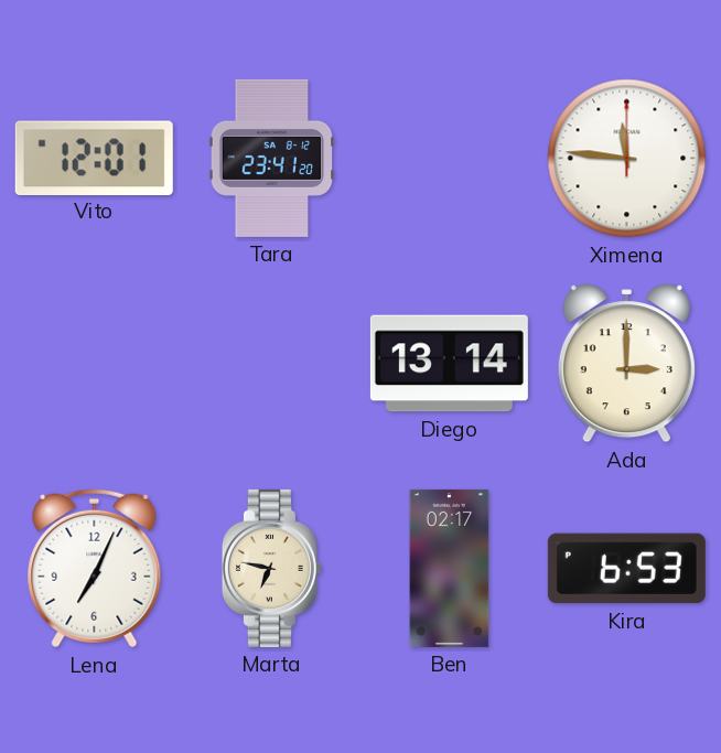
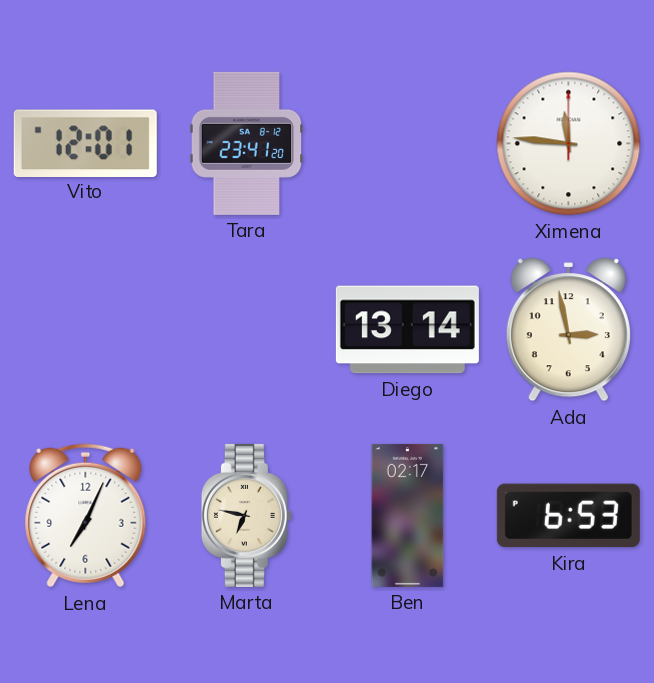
Ada: 3:00 -> 2:58 (568, 330)
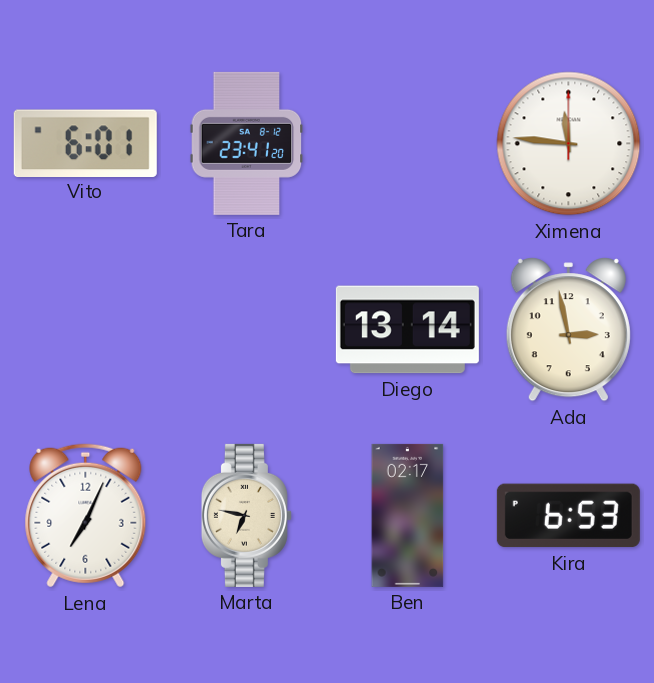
Vito: 12:01 -> 6:01 (85, 143)
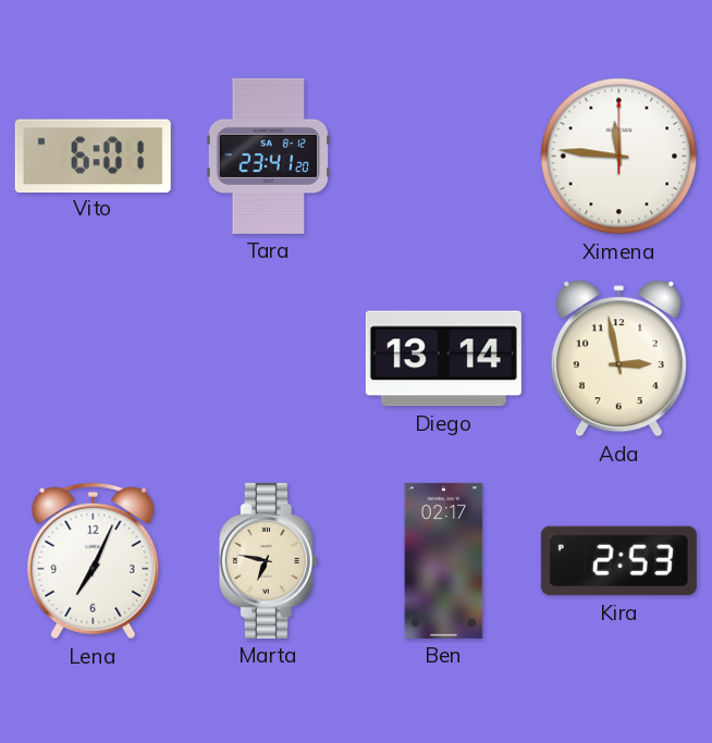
Kira: 6:53 -> 2:53 (618, 561)
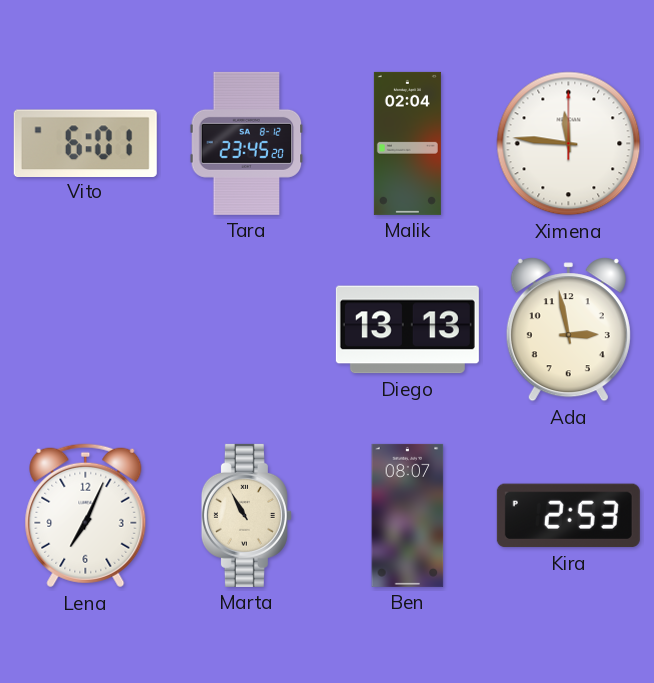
Tara: 23:41 -> 23:45 (247, 143)
Malik: none -> 02:04 (407, 143)
Diego: 13:14 -> 13:13 (407, 330)
Marta: 6:47 -> 10:55 (246, 515)
Ben: 02:17 -> 08:07 (408, 515)
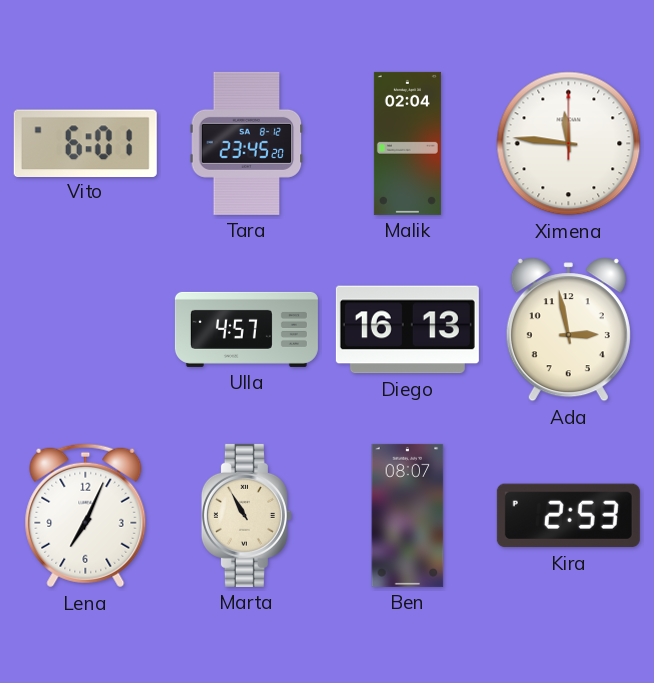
Ulla: none -> 4:57 (246, 329)
Diego: 13:13 -> 16:13 (407, 330)
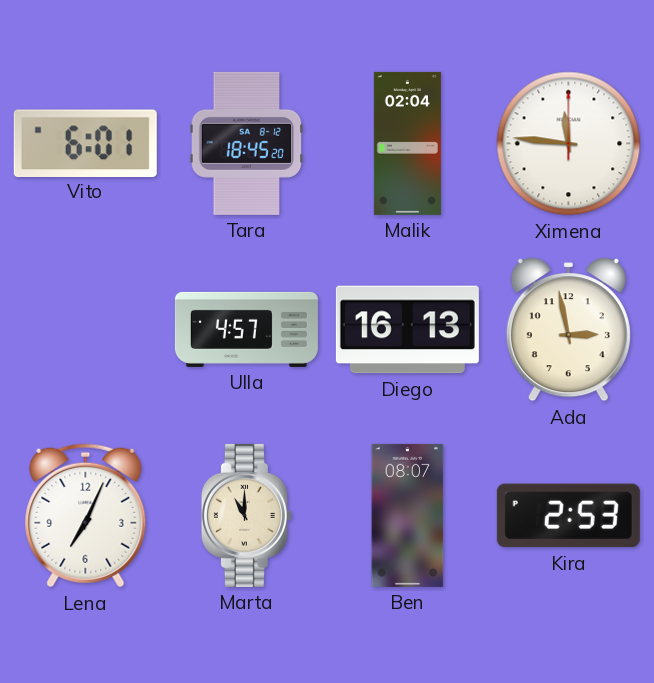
Tara: 23:45 -> 18:45 (247, 143)
Marta: 10:55 -> 11:00 (246, 515)
